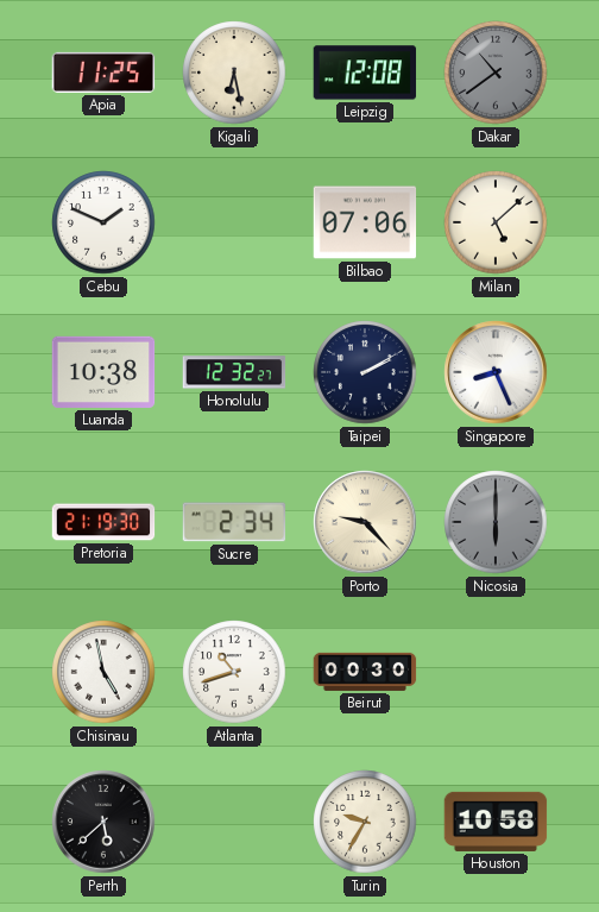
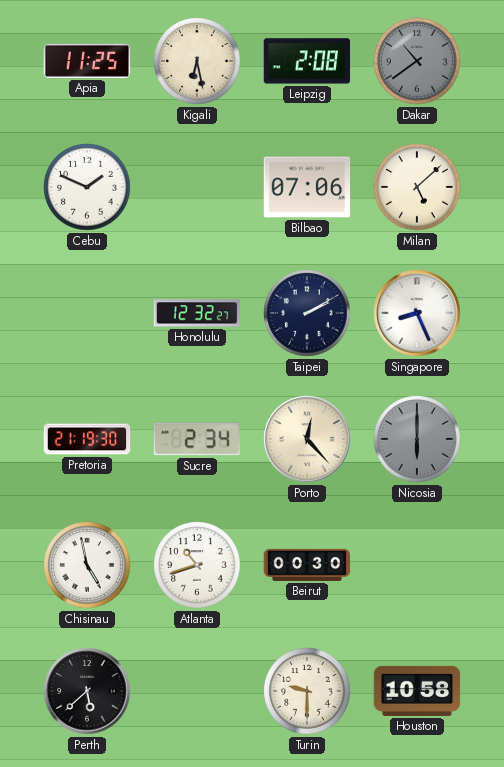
Leipzig: 12:08 -> 2:08 (307, 61)
Luanda: 10:38 -> none (103, 372)
Porto: 9:23 -> 12:23 (307, 439)
Turin: 9:35 -> 9:30 (307, 691)
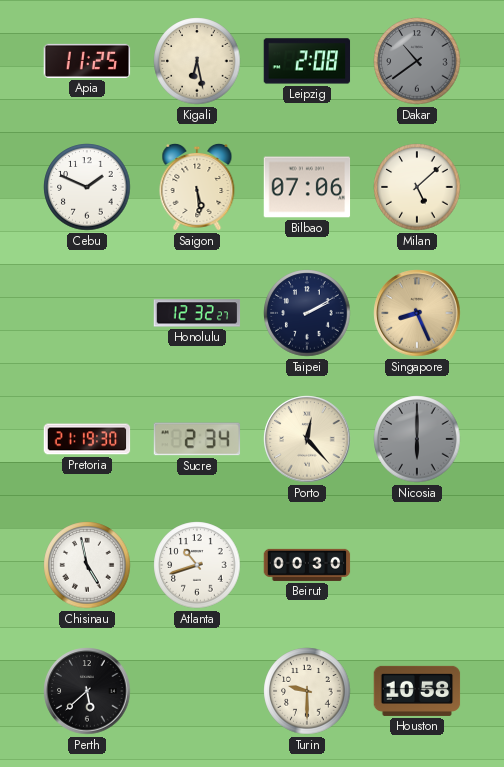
Saigon: none -> 5:29 (197, 187)
Singapore dial: white -> champagne (417, 313)
